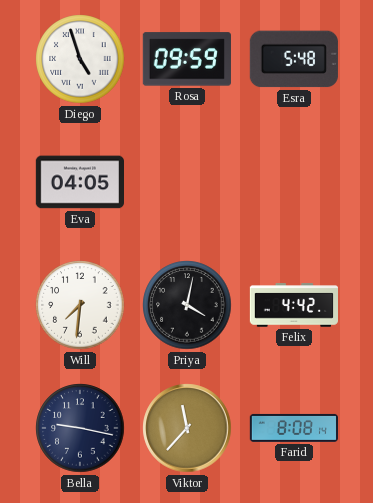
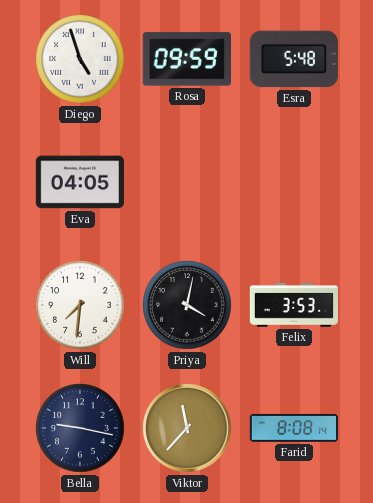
Felix: 4:42 -> 3:53 (293, 305)
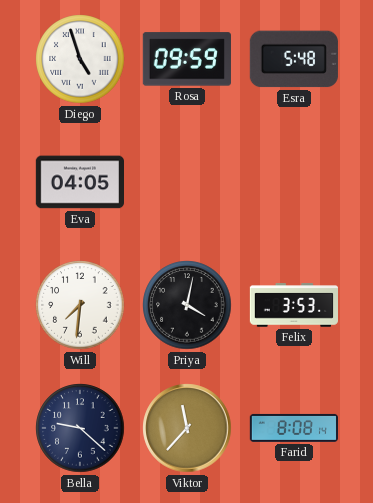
Bella: 9:17 -> 9:22 (80, 428)
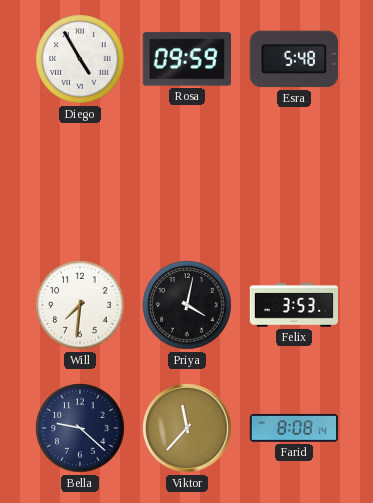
Diego: 4:57 -> 4:55 (80, 59)
Eva: 04:05 -> none (79, 182)
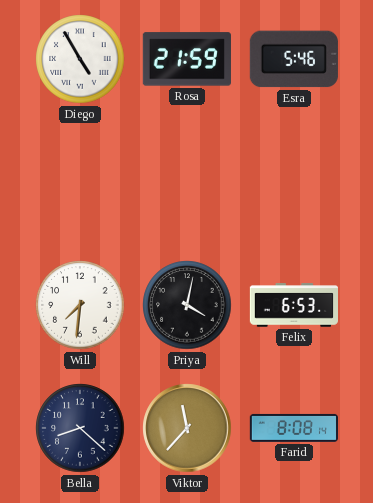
Rosa: 09:59 -> 21:59 (187, 59)
Esra: 5:48 -> 5:46 (294, 59)
Felix: 3:53 -> 6:53 (293, 305)
Bella: 9:22 -> 8:22 (80, 428)
